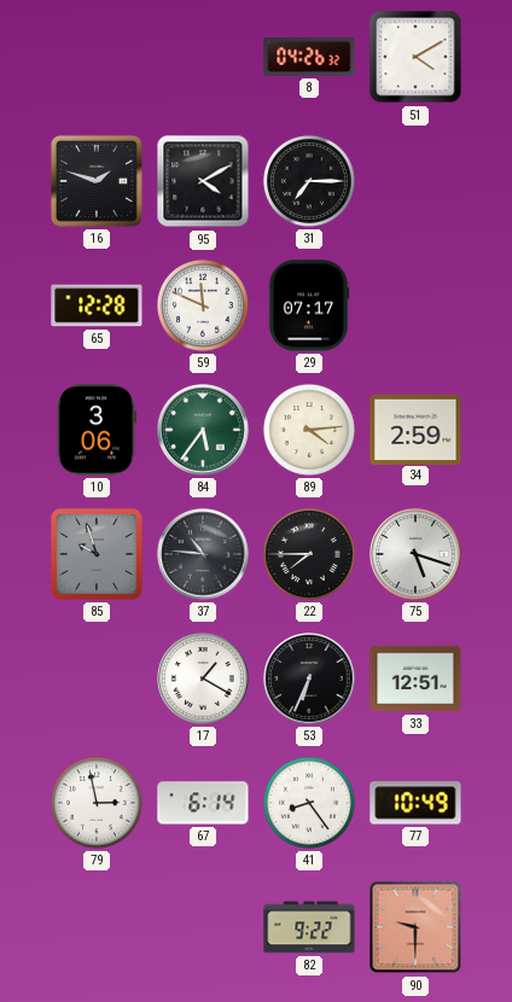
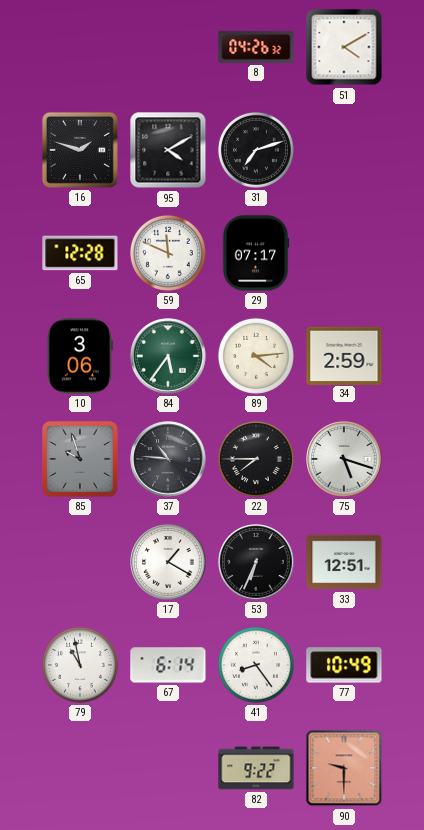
31: 7:15 -> 7:12 (256, 150)
79: 2:58 -> 10:58 (80, 665)
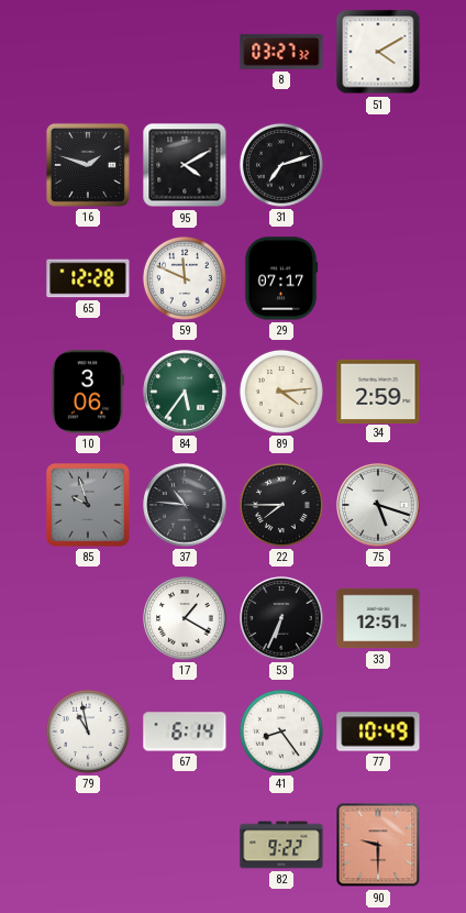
8: 04:26 -> 03:27 (281, 52)
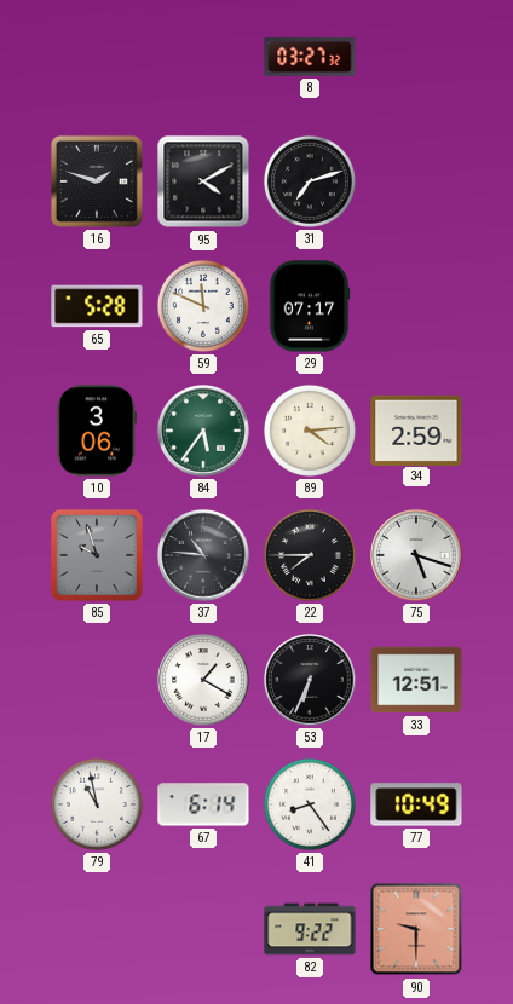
51: 4:10 -> none (378, 52)
65: 12:28 -> 5:28 (97, 306)
